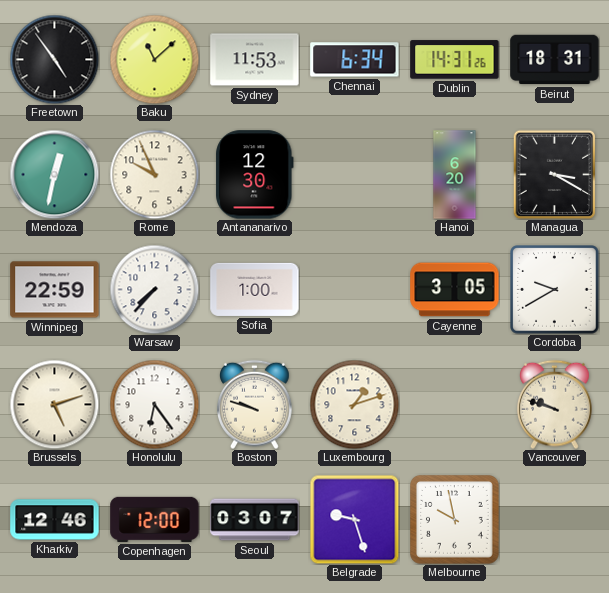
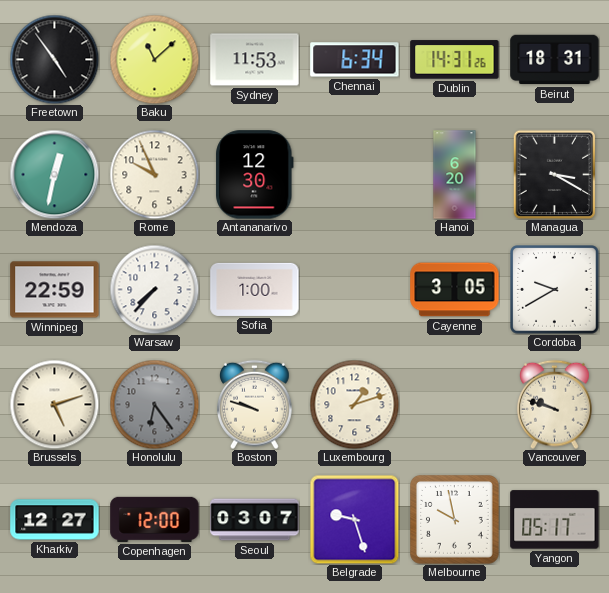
Honolulu dial: white -> grey (154, 404)
Kharkiv: 12:46 -> 12:27 (55, 520)
Yangon: none -> 05:17 (555, 520)
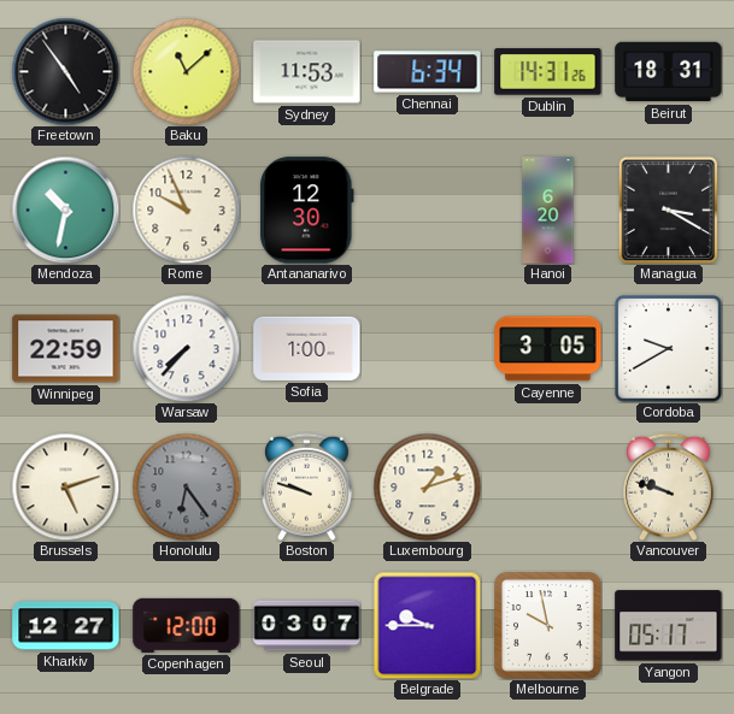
Mendoza: 12:32 -> 10:32 (65, 210)
Belgrade: 9:27 -> 9:45 (427, 625)
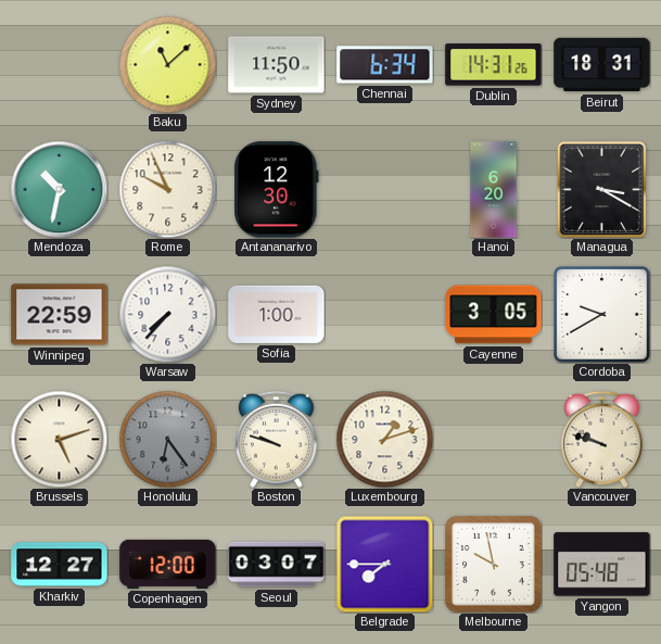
Freetown: 4:54 -> none (65, 71)
Sydney: 11:53 -> 11:50 (277, 65)
Belgrade: 9:45 -> 7:45 (384, 564)
Yangon: 05:17 -> 05:48 (602, 565)
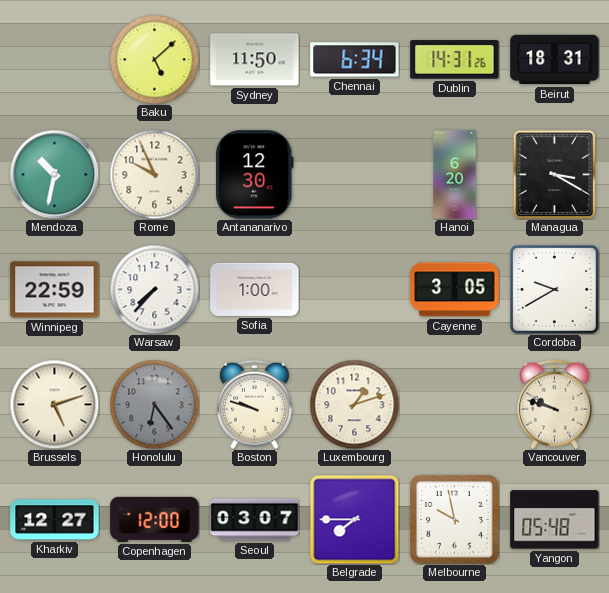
Baku: 11:08 -> 5:08 (154, 59)
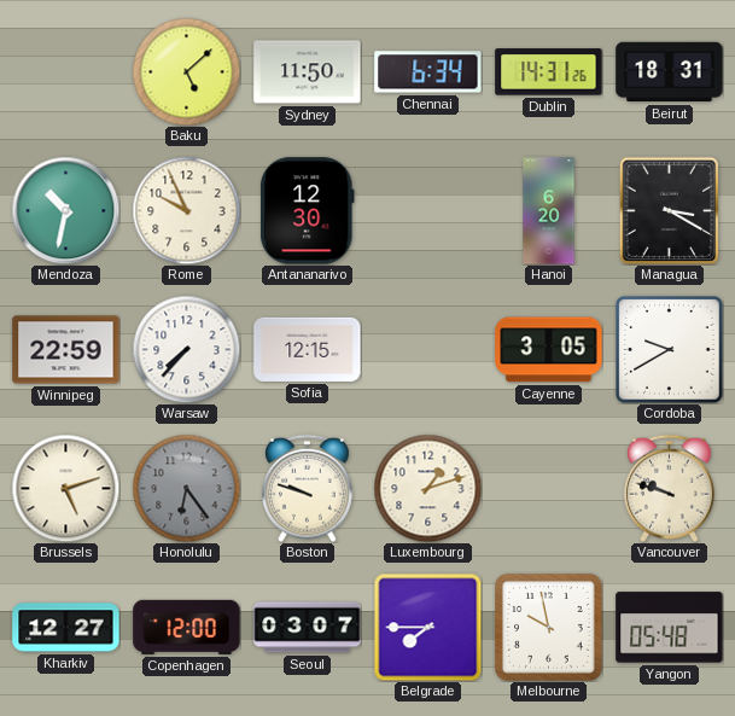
Sofia: 1:00 -> 12:15 (308, 349)
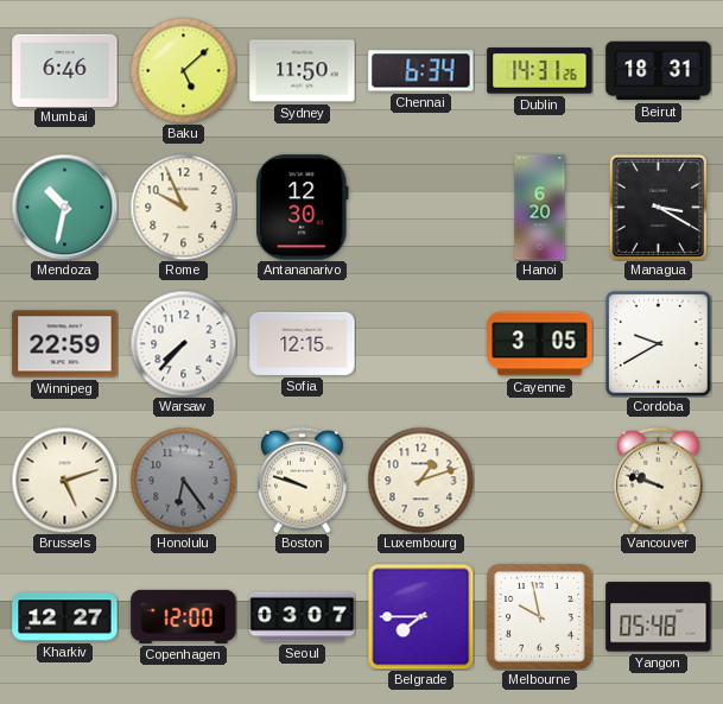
Mumbai: none -> 6:46 (65, 70)
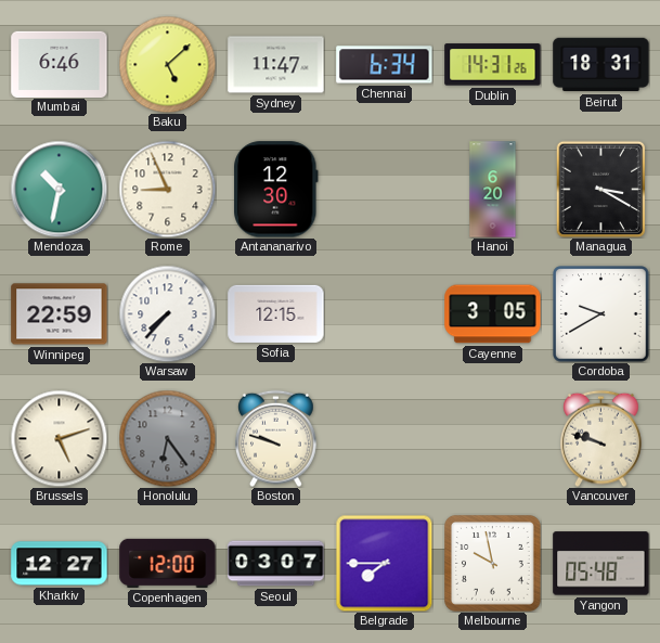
Sydney: 11:50 -> 11:47 (276, 65)
Rome: 9:56 -> 8:56 (167, 189)
Luxembourg: 1:12 -> none (420, 480)
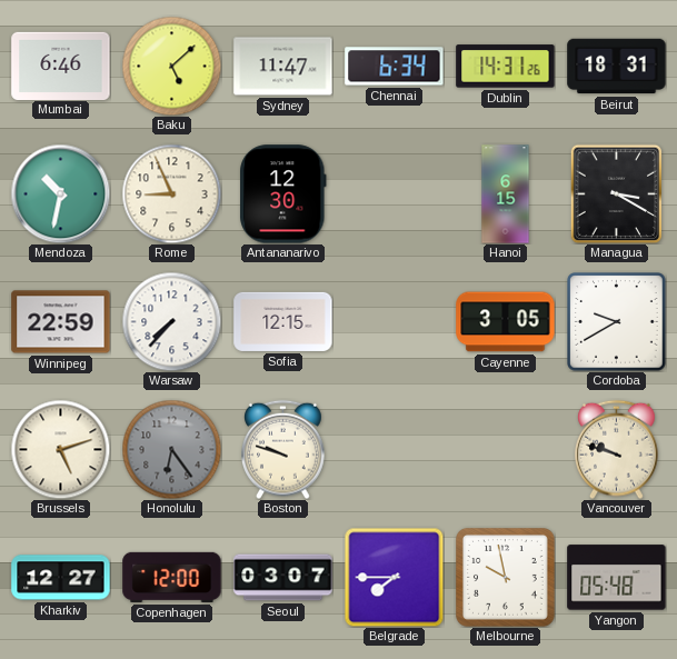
Hanoi: 6:20 -> 6:15 (506, 194)
